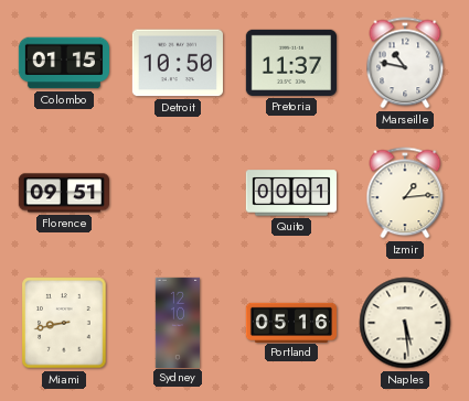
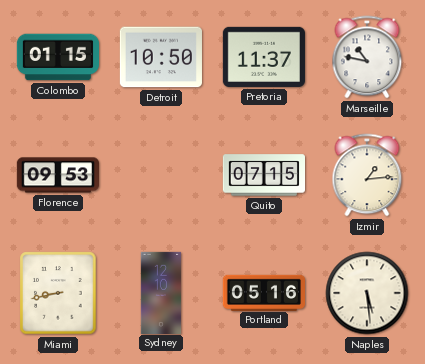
Florence: 09:51 -> 09:53 (57, 175)
Quito: 00:01 -> 07:15 (263, 175)
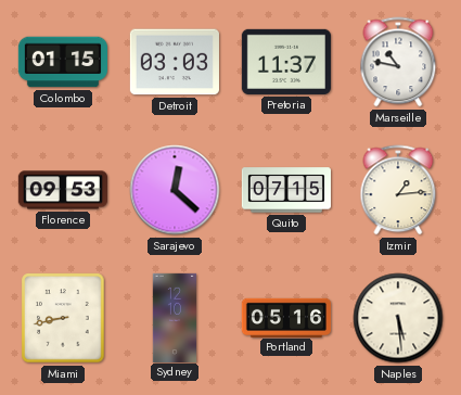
Detroit: 10:50 -> 03:03 (175, 62)
Sarajevo: none -> 12:22 (175, 190)
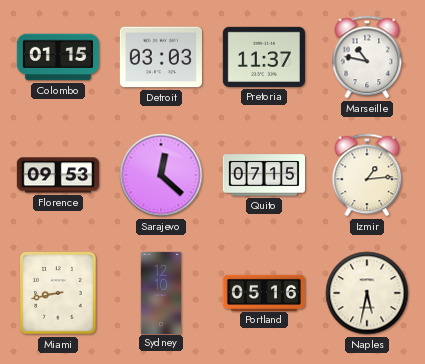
Naples: 5:29 -> 5:32 (367, 293)
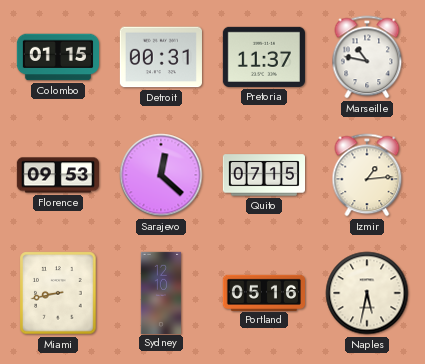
Detroit: 03:03 -> 00:31 (161, 57)
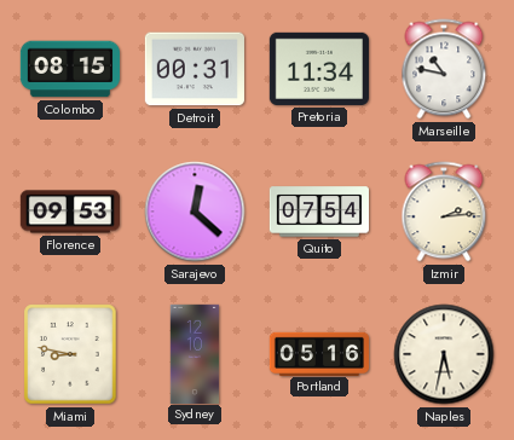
Colombo: 01:15 -> 08:15 (69, 69)
Pretoria: 11:37 -> 11:34 (319, 69)
Quito: 07:15 -> 07:54 (318, 212)
Izmir: 1:14 -> 2:14 (444, 212)
Miami: 8:43 -> 8:47 (70, 354)
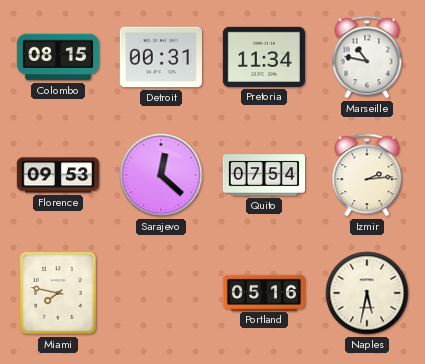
Miami: 8:47 -> 7:47 (58, 293)
Sydney: 12:10 -> none (195, 353)
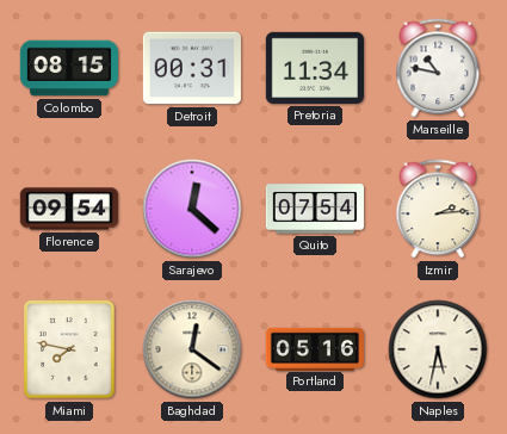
Florence: 09:53 -> 09:54 (68, 209)
Baghdad: none -> 12:21 (192, 349)
